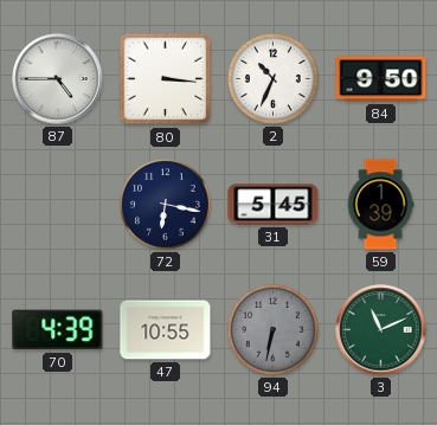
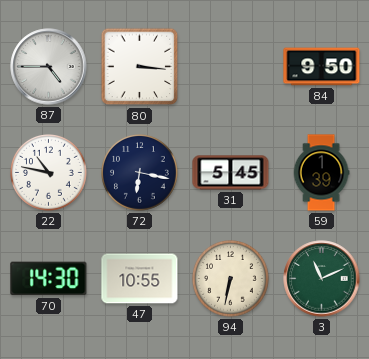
2: 10:34 -> none (274, 79)
22: none -> 10:47 (49, 173)
70: 4:39 -> 14:30 (49, 279)
94 dial: grey -> cream (231, 279)
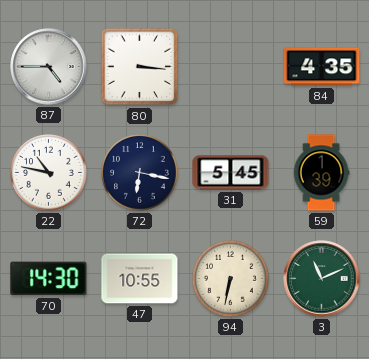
84: 9:50 -> 4:35 (322, 67)
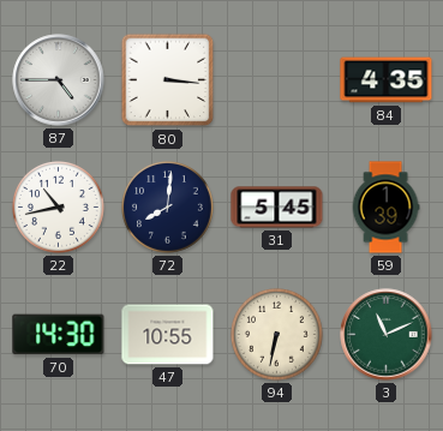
22: 10:47 -> 10:43 (59, 208)
72: 6:17 -> 8:01 (168, 208)
